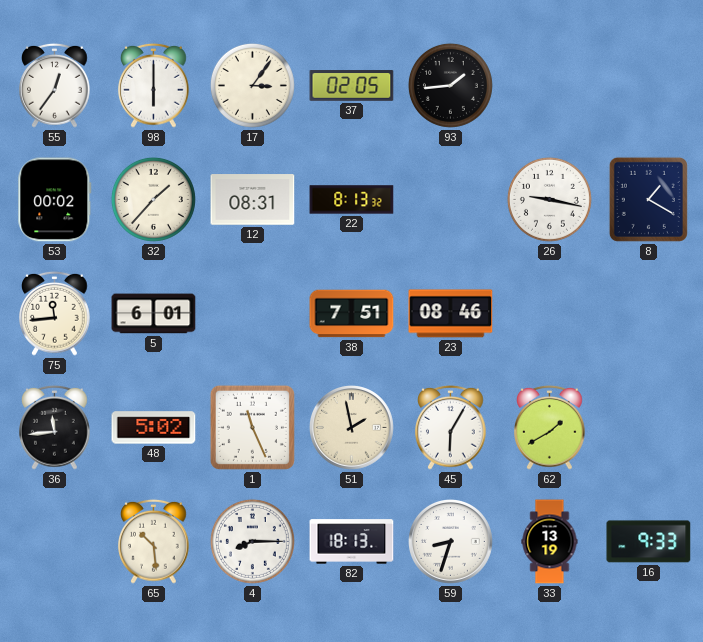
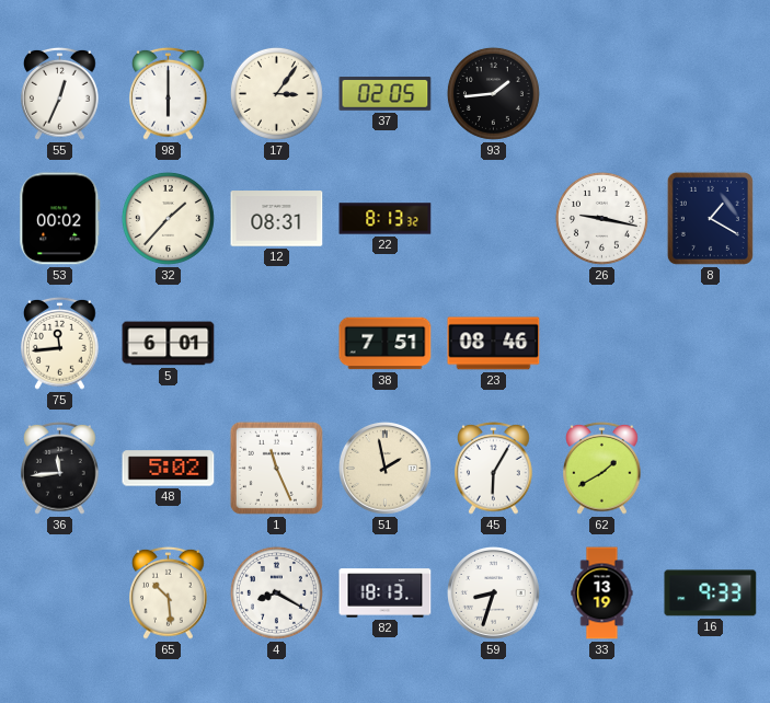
55: 12:36 -> 12:34 (60, 93)
4: 8:15 -> 8:20 (276, 592)
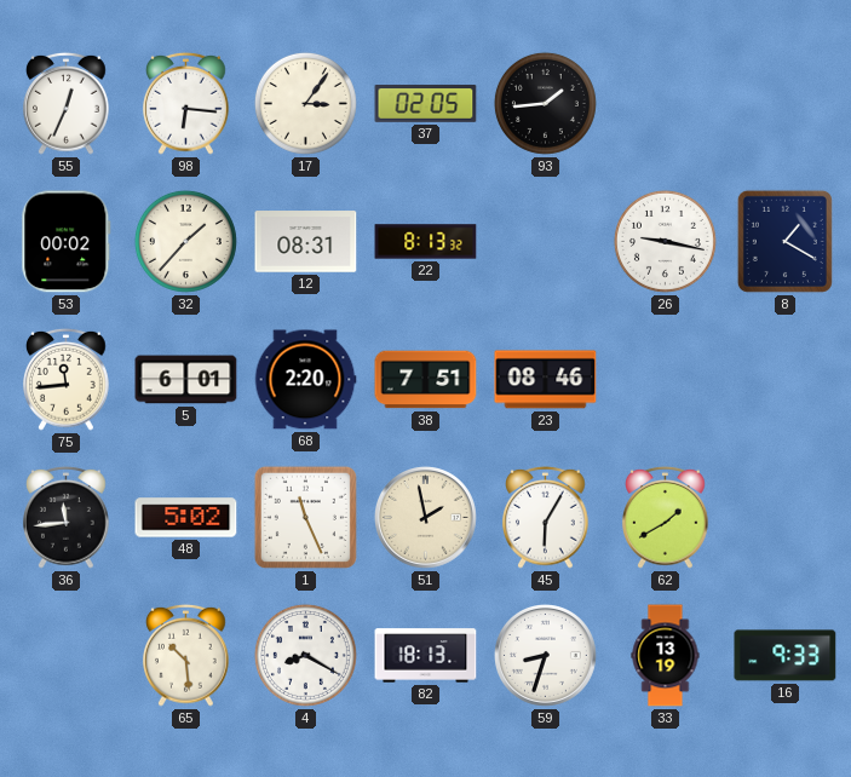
98: 6:00 -> 6:16 (186, 103)
68: none -> 2:20 (305, 380)
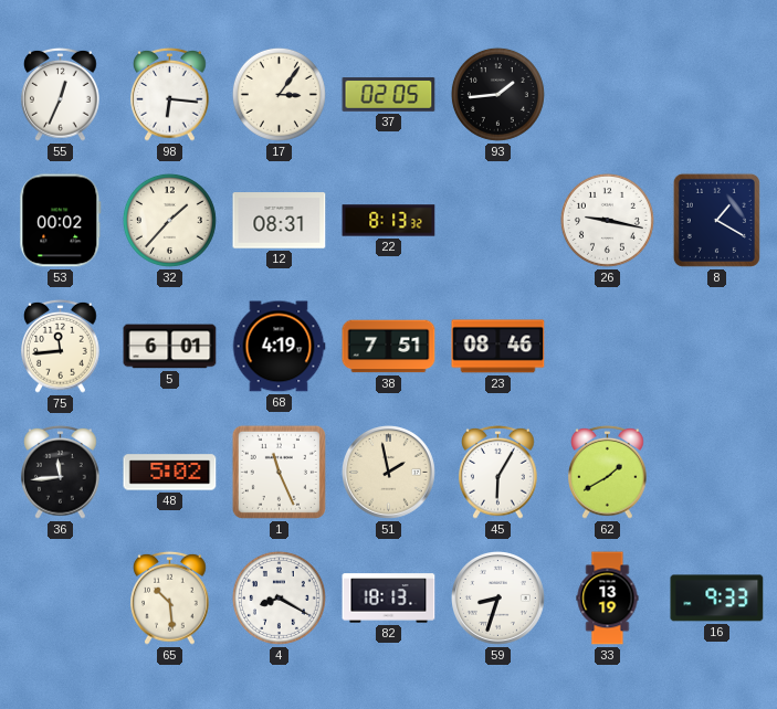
68: 2:20 -> 4:19 (279, 347)
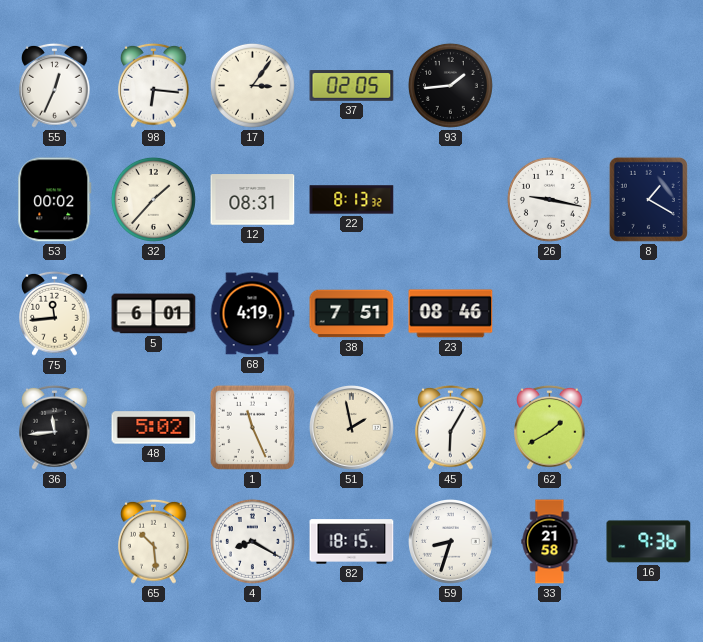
82: 18:13 -> 18:15 (352, 542)
33: 13:19 -> 21:58 (550, 542)
16: 9:33 -> 9:36 (649, 542)
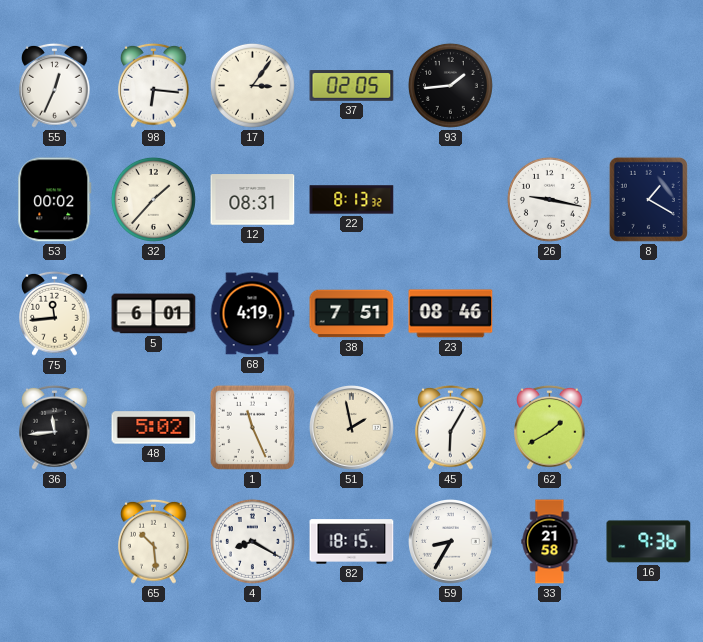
59: 8:33 -> 8:35 (451, 542)
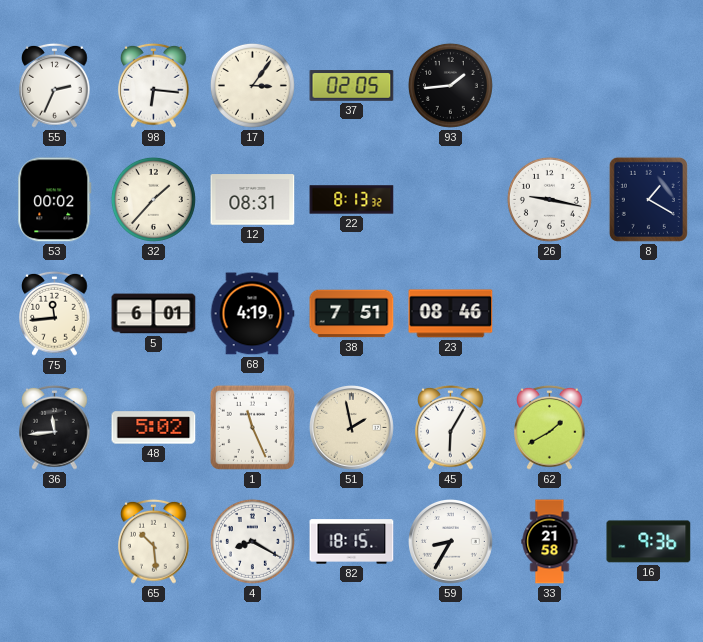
55: 12:34 -> 2:34 (55, 85)
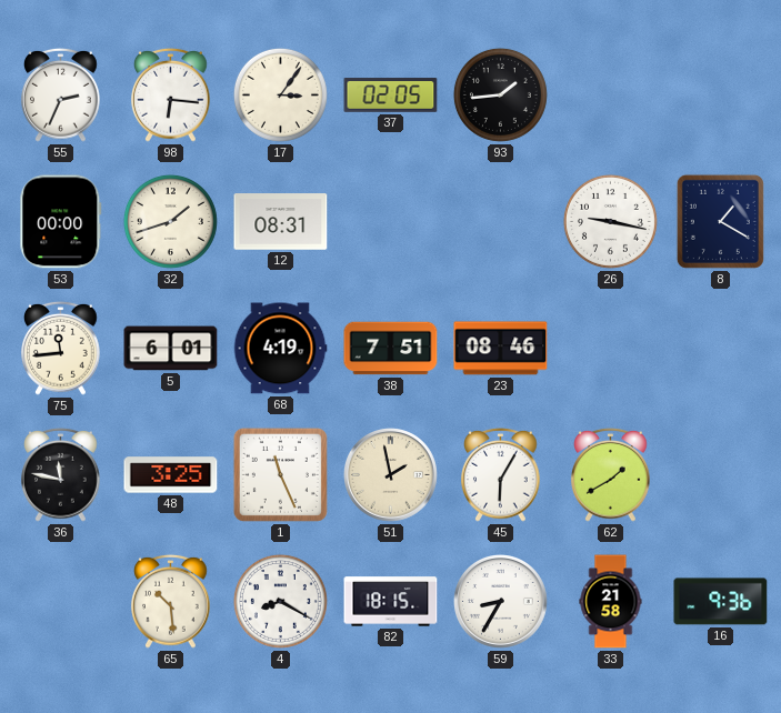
53: 00:02 -> 00:00 (61, 222)
32: 1:37 -> 1:42 (170, 221)
22: 8:13 -> none (352, 200)
36: 11:44 -> 11:47 (61, 474)
48: 5:02 -> 3:25 (171, 475)
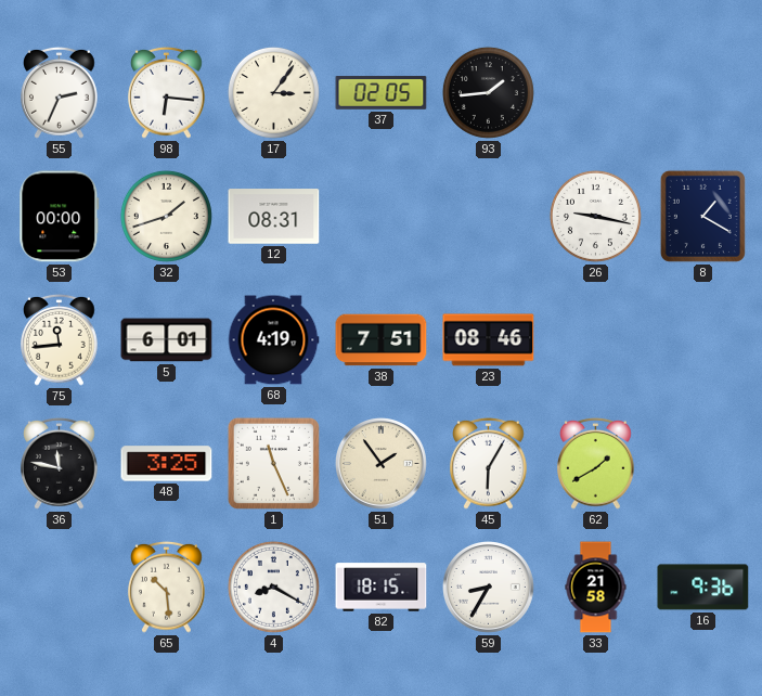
51: 1:58 -> 1:54 (382, 464)
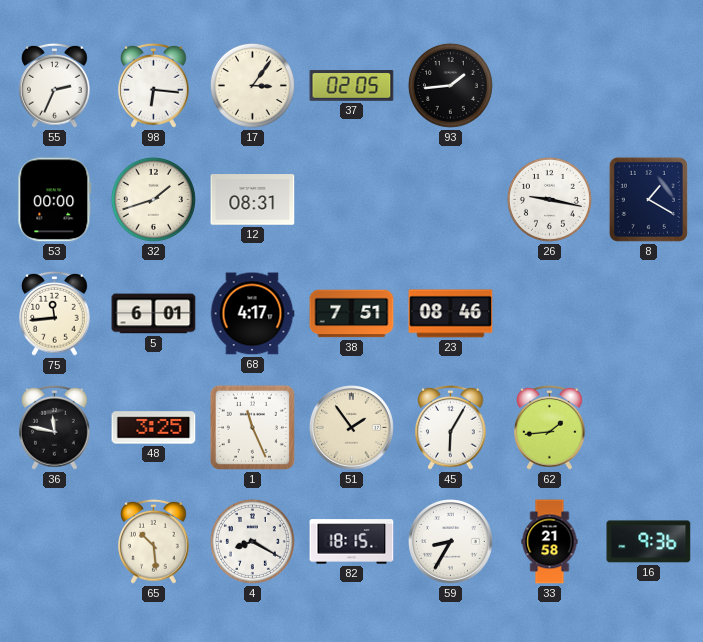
68: 4:19 -> 4:17 (252, 314)
62: 1:40 -> 1:44 (550, 427)
